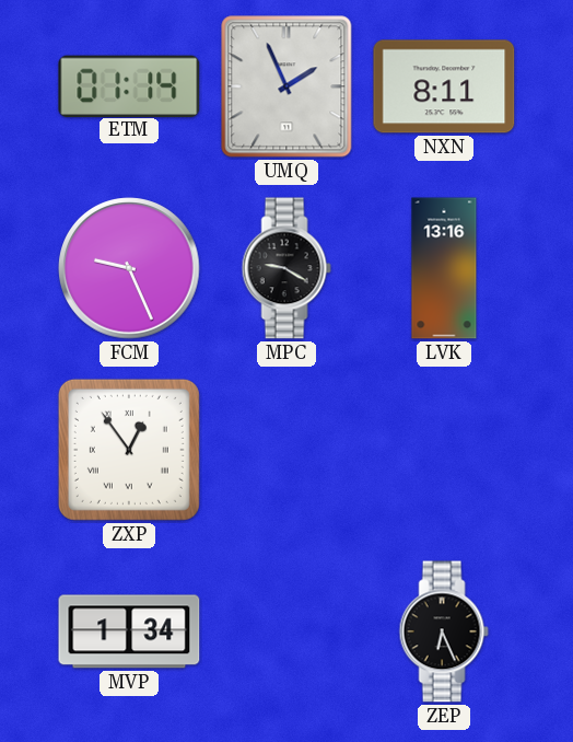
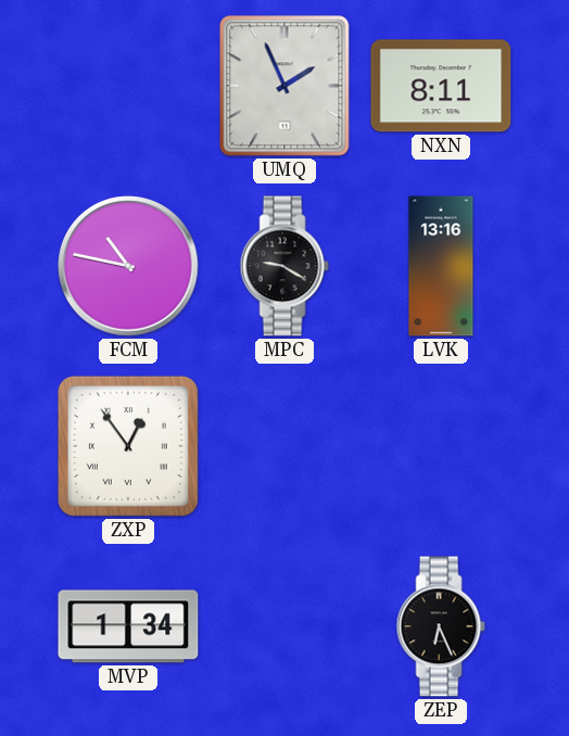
ETM: 01:14 -> none (129, 85)
FCM: 9:26 -> 10:47 (128, 266)
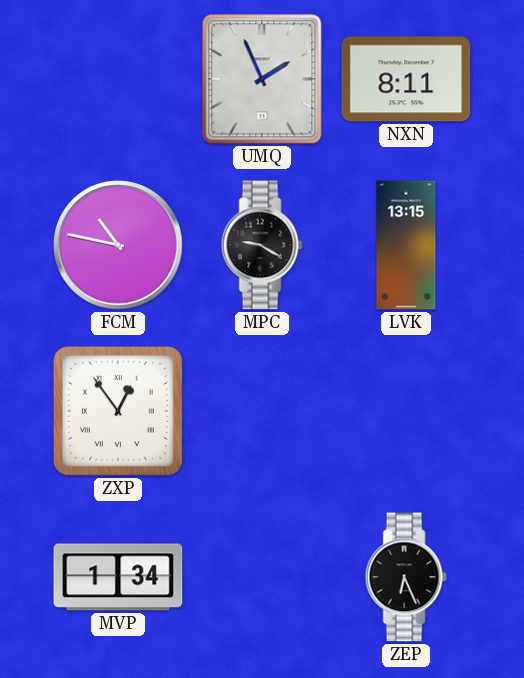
LVK: 13:16 -> 13:15 (406, 245)
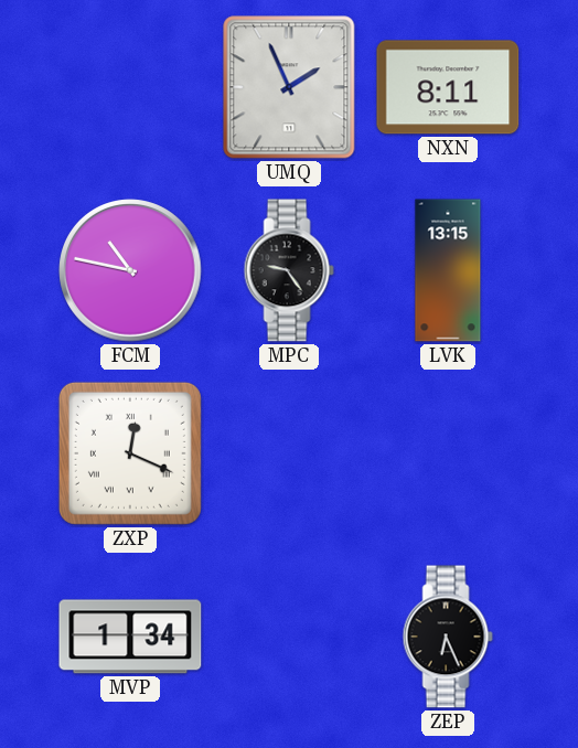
MPC: 9:20 -> 9:24 (289, 270)
ZXP: 12:54 -> 12:19 (130, 453)
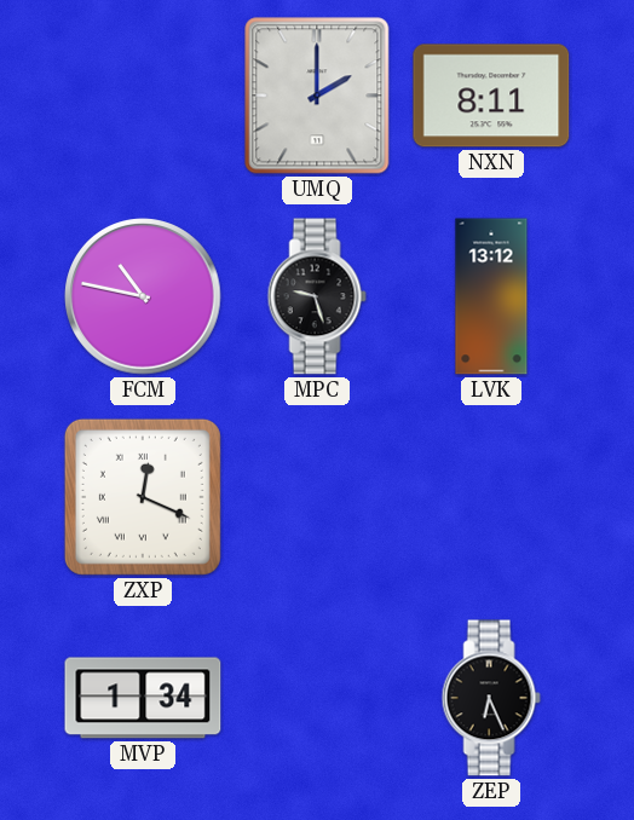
UMQ: 1:56 -> 2:00 (317, 96)
MPC: 9:24 -> 9:27 (317, 296)
LVK: 13:15 -> 13:12 (491, 296)
